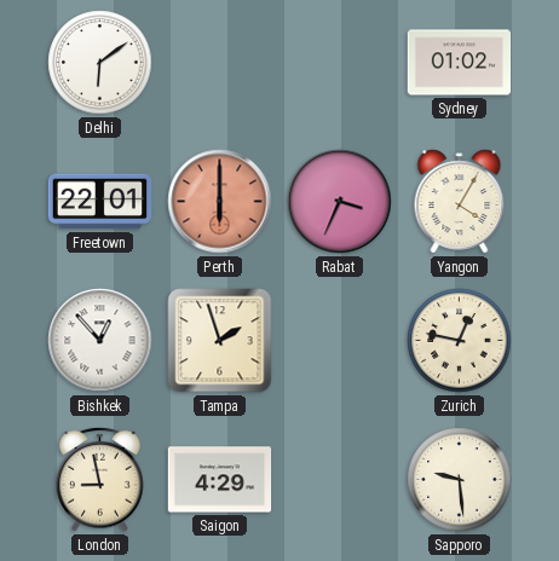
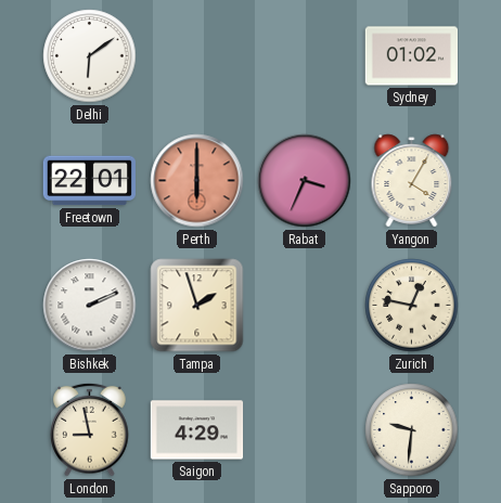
Bishkek: 12:53 -> 2:11 (90, 306)
Sapporo: 9:29 -> 9:31 (412, 430)
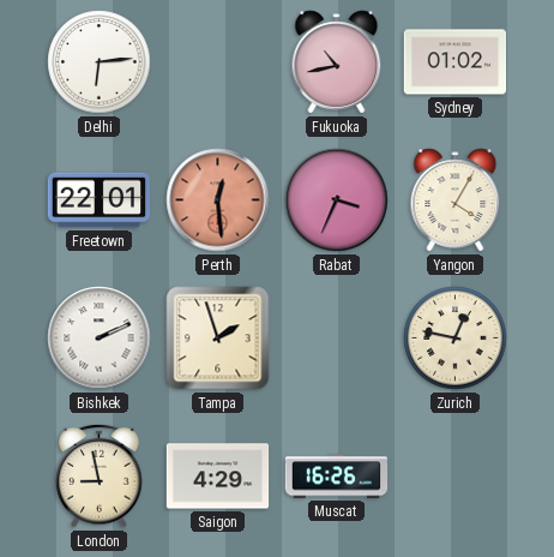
Delhi: 6:09 -> 6:14 (100, 62)
Fukuoka: none -> 10:43 (337, 62)
Perth: 6:00 -> 12:29 (218, 200)
Muscat: none -> 16:26 (337, 477)
Sapporo: 9:31 -> none (412, 430)
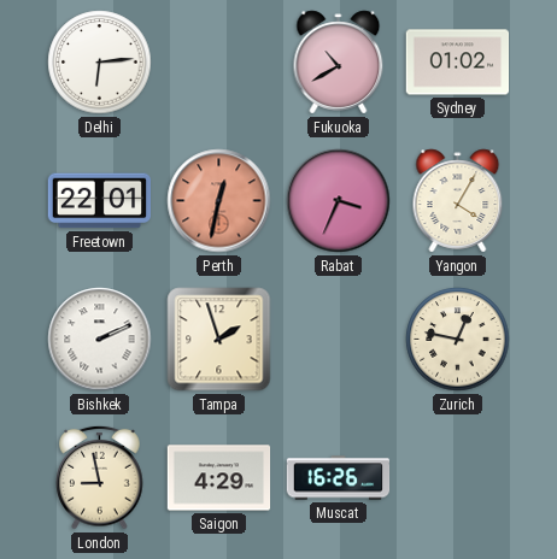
Fukuoka: 10:43 -> 10:40 (339, 63)
Perth: 12:29 -> 12:32 (219, 201)
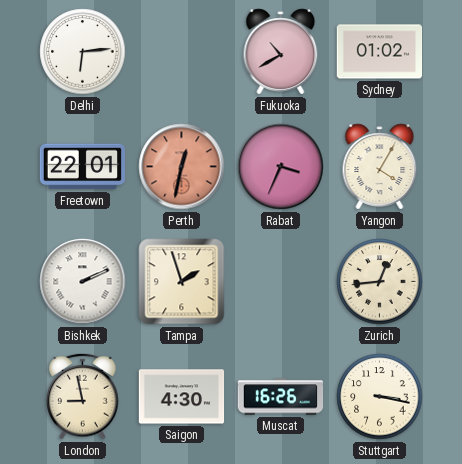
Zurich: 12:47 -> 12:44 (380, 282)
Saigon: 4:29 -> 4:30 (182, 397)
Stuttgart: none -> 3:17 (380, 397)
